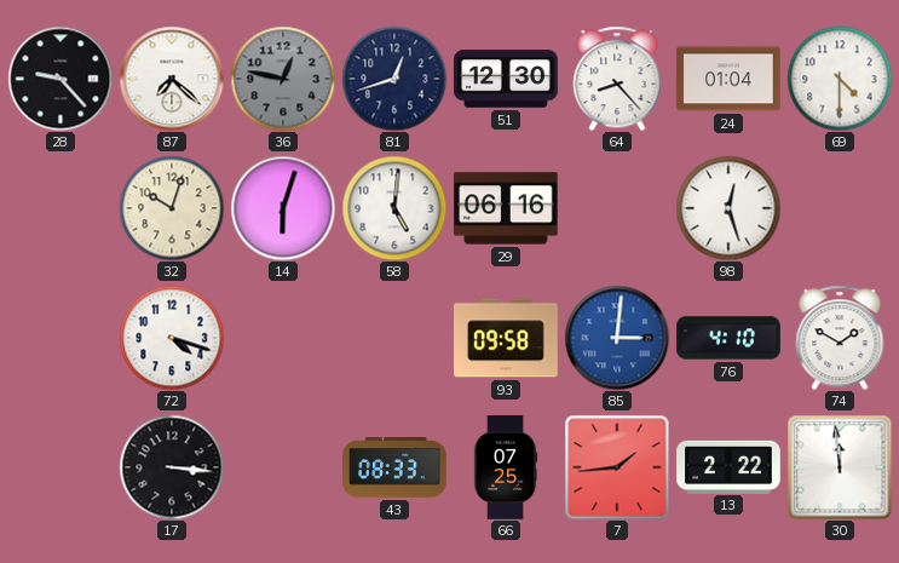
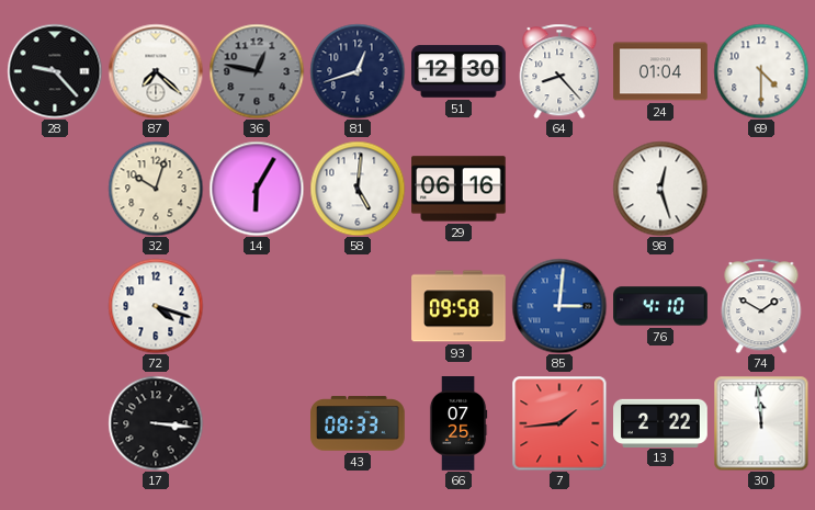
14: 6:03 -> 6:05 (257, 189)
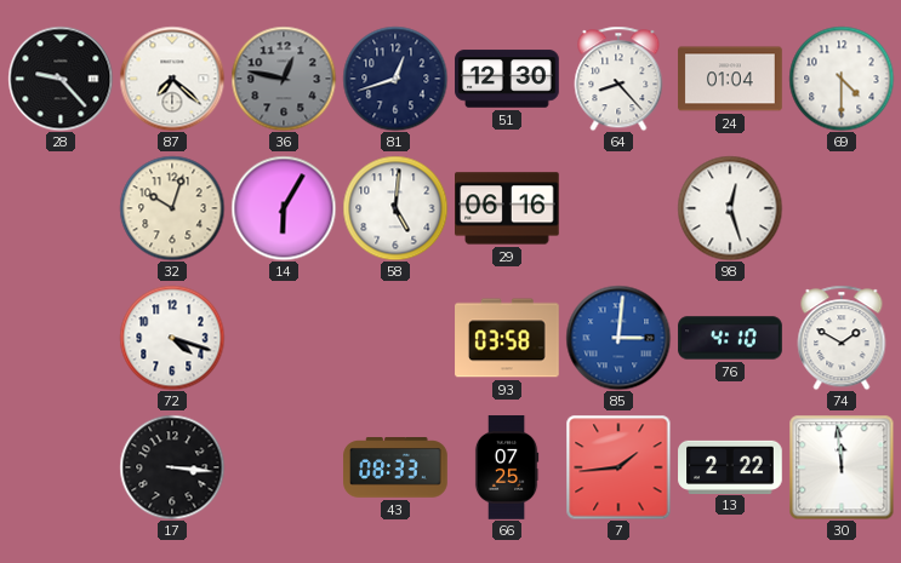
93: 09:58 -> 03:58 (507, 338)
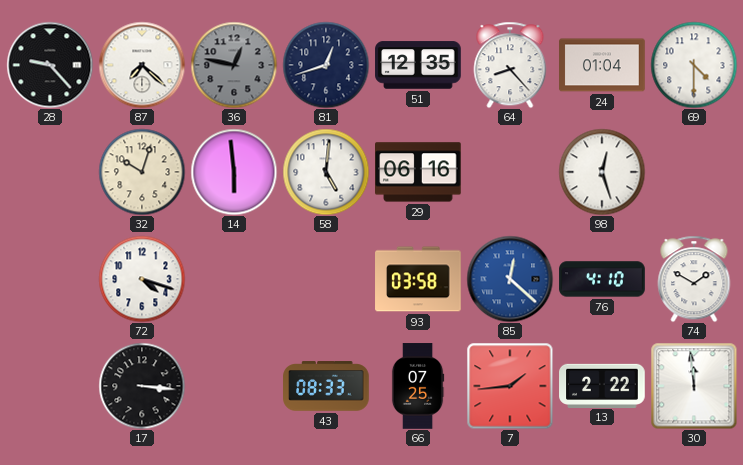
51: 12:30 -> 12:35 (418, 65)
14: 6:05 -> 5:59 (234, 172)
85: 3:01 -> 12:22 (510, 279)
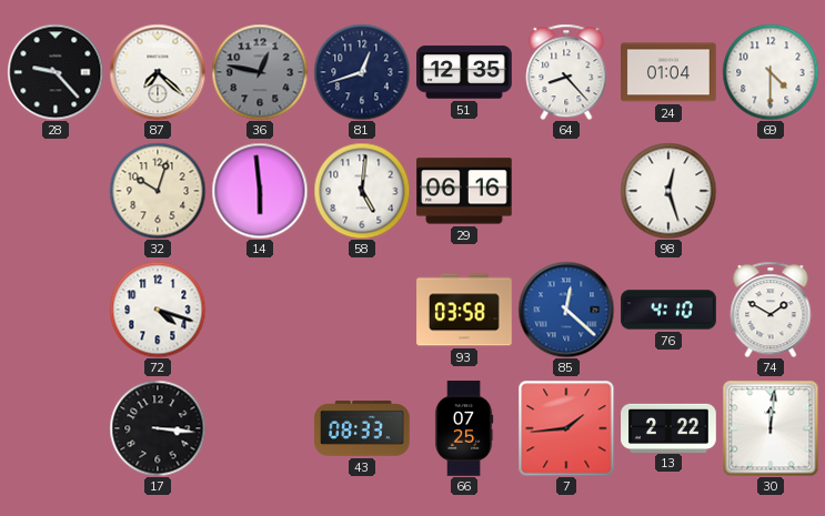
30: 11:59 -> 12:01 (771, 428)
